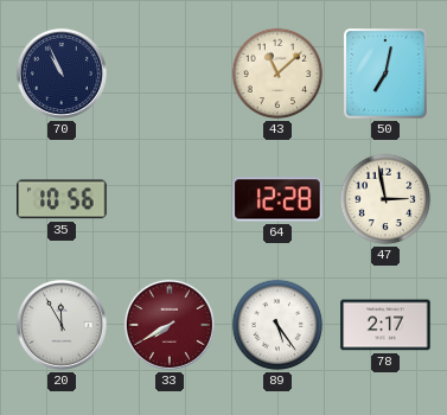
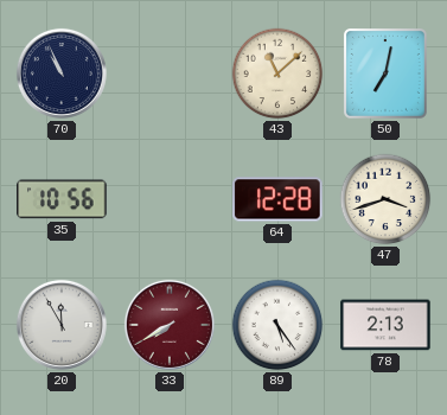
47: 2:58 -> 3:42 (385, 199)
78: 2:17 -> 2:13 (385, 325)
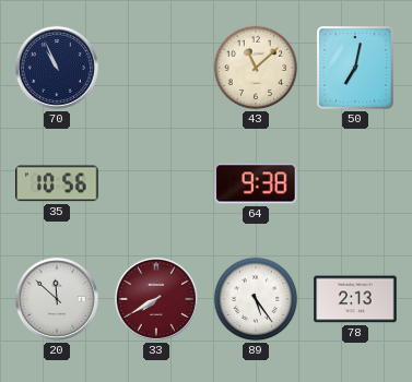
64: 12:28 -> 9:38 (256, 183)
47: 3:42 -> none (385, 199)
20: 11:55 -> 11:52 (57, 299)
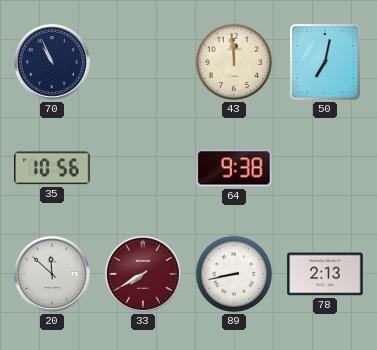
43: 11:08 -> 11:59 (234, 62)
89: 5:24 -> 8:43 (234, 274)
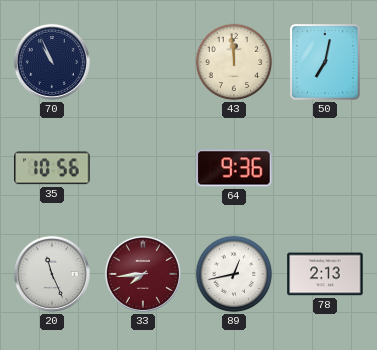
64: 9:38 -> 9:36 (234, 168)
20: 11:52 -> 11:26 (52, 274)
33: 7:40 -> 7:44 (143, 274)
89: 8:43 -> 12:43 (234, 274)
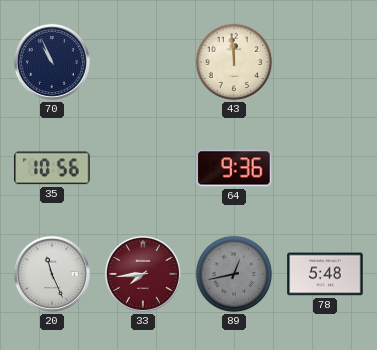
50: 7:02 -> none (325, 63)
89 dial: white -> grey (234, 274)
78: 2:13 -> 5:48 (325, 274)
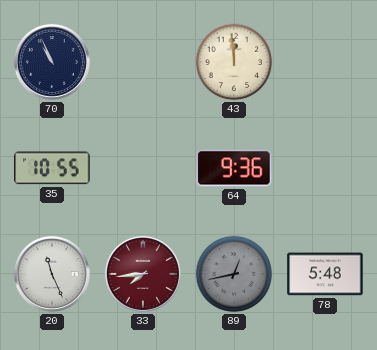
35: 10:56 -> 10:55 (52, 168)
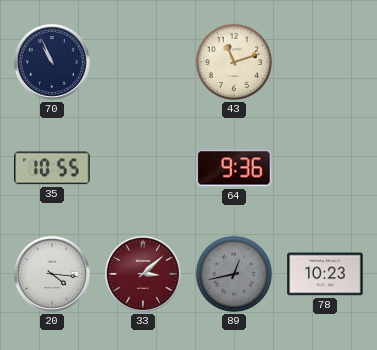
43: 11:59 -> 11:12 (234, 62)
20: 11:26 -> 4:16 (52, 274)
33: 7:44 -> 3:08 (143, 274)
78: 5:48 -> 10:23 (325, 274)
